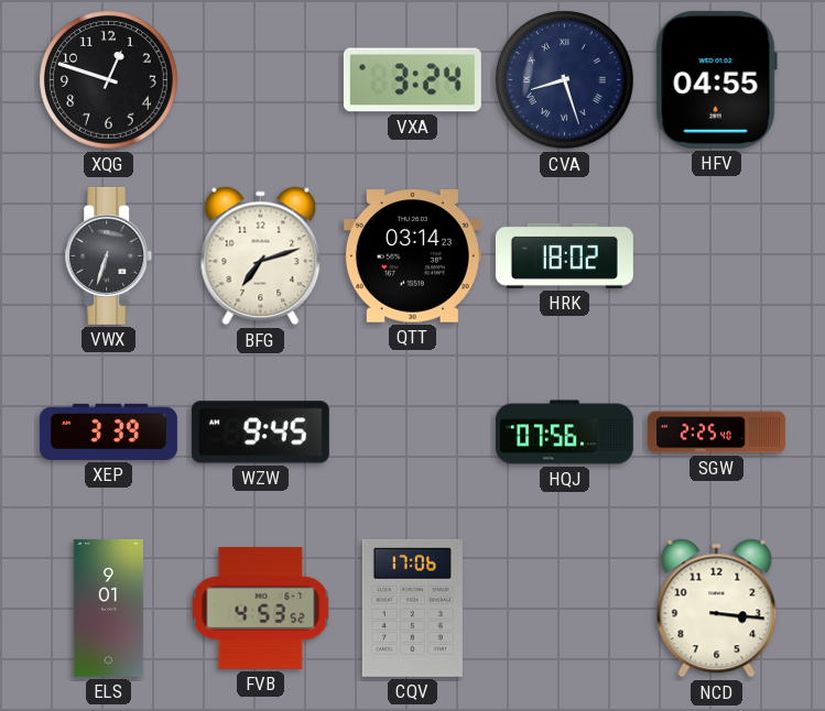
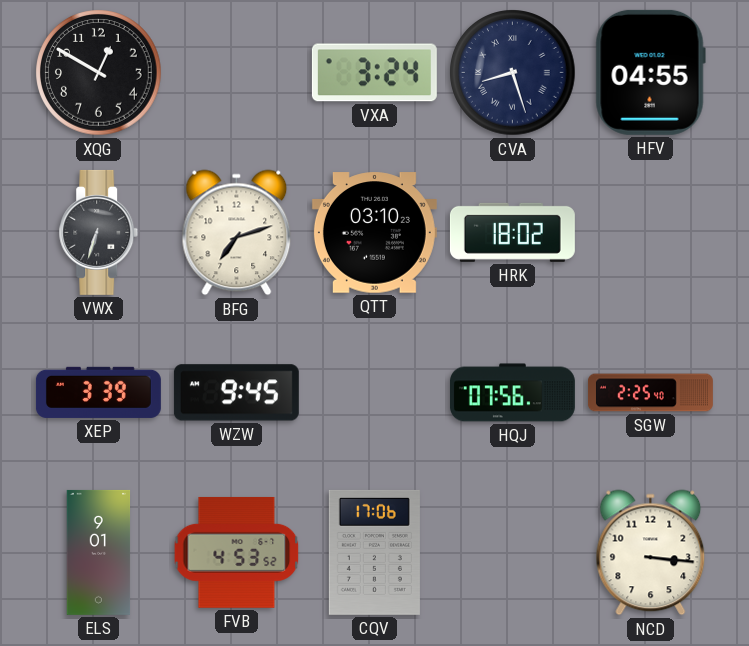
XQG: 12:48 -> 12:50 (99, 73)
QTT: 03:14 -> 03:10 (374, 233)
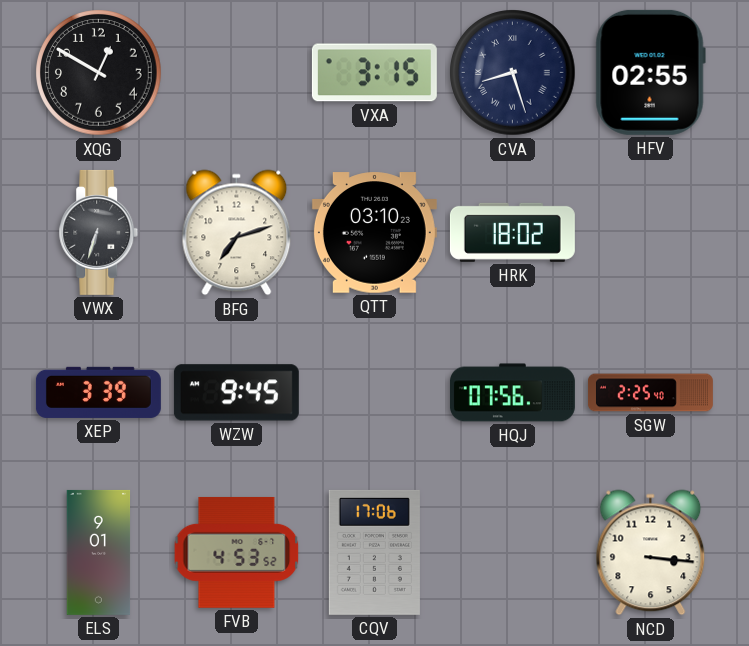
VXA: 3:24 -> 3:15 (374, 73)
HFV: 04:55 -> 02:55 (650, 72)
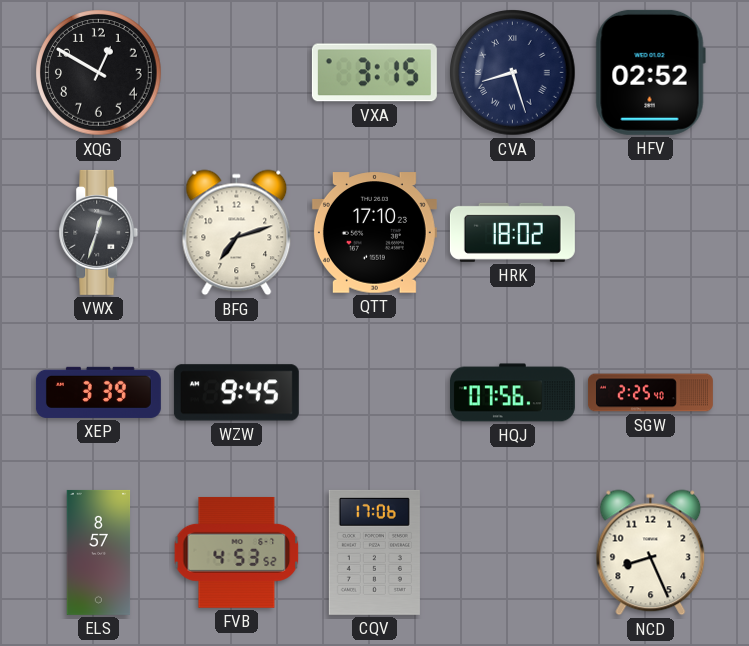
HFV: 02:55 -> 02:52 (650, 72)
VWX: 6:33 -> 12:33 (99, 232)
QTT: 03:10 -> 17:10 (374, 233)
ELS: 9:01 -> 8:57 (99, 552)
NCD: 3:16 -> 8:26 (651, 553)
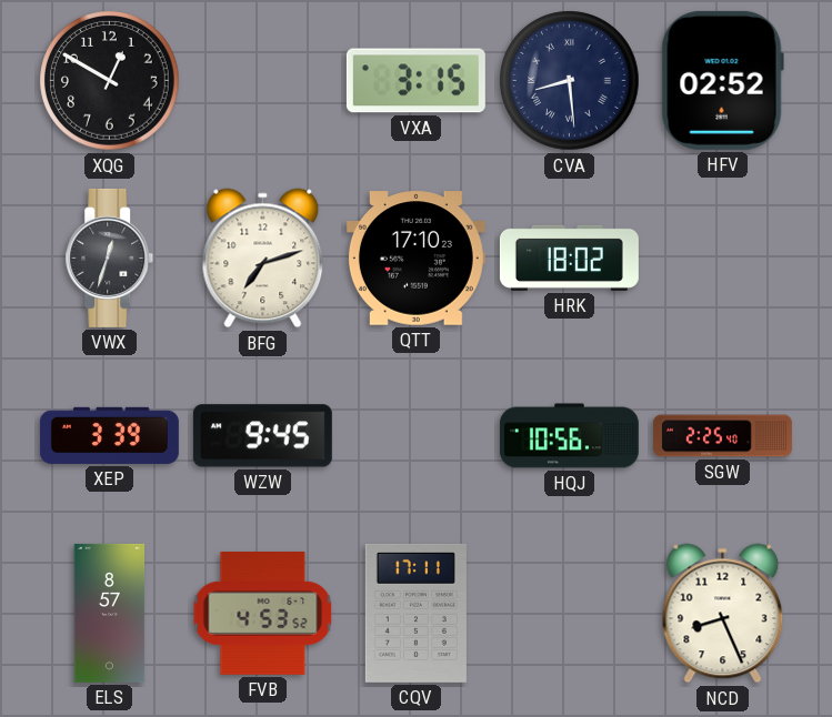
CVA: 8:27 -> 8:29 (570, 81)
HQJ: 07:56 -> 10:56 (569, 436)
CQV: 17:06 -> 17:11 (415, 613)
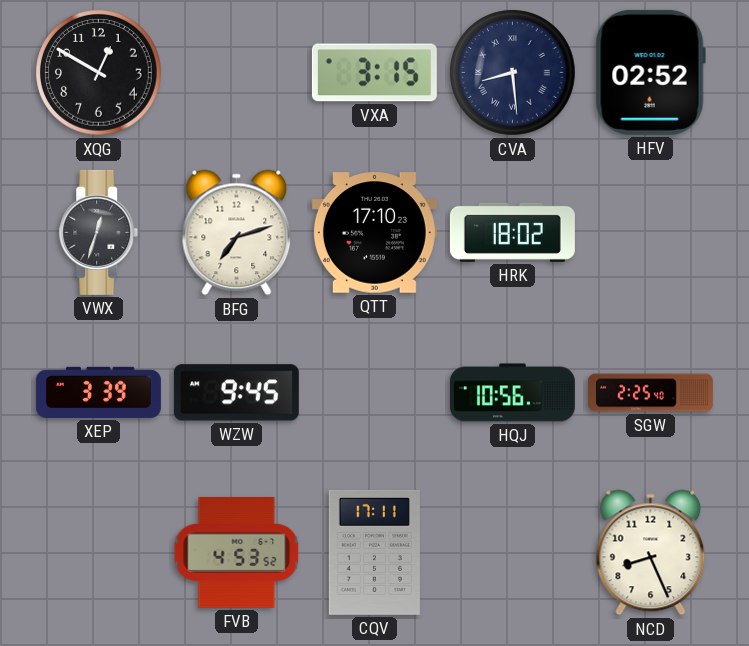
ELS: 8:57 -> none (110, 613)
